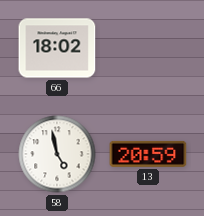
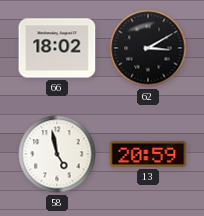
62: none -> 3:10 (148, 48)
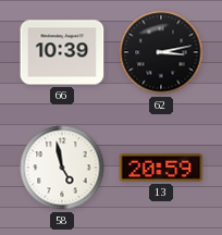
66: 18:02 -> 10:39 (62, 52)
62: 3:10 -> 3:13 (161, 52)
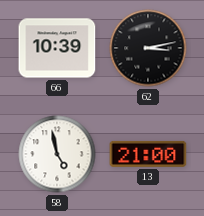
13: 20:59 -> 21:00 (148, 154)
